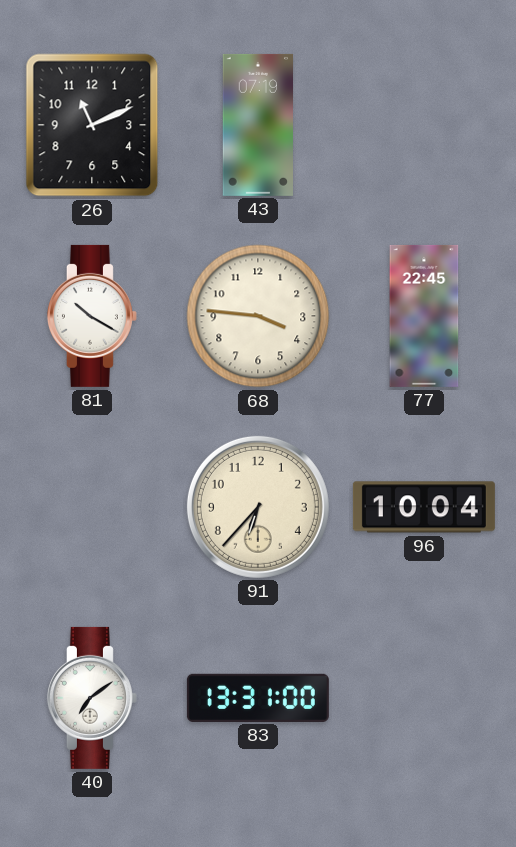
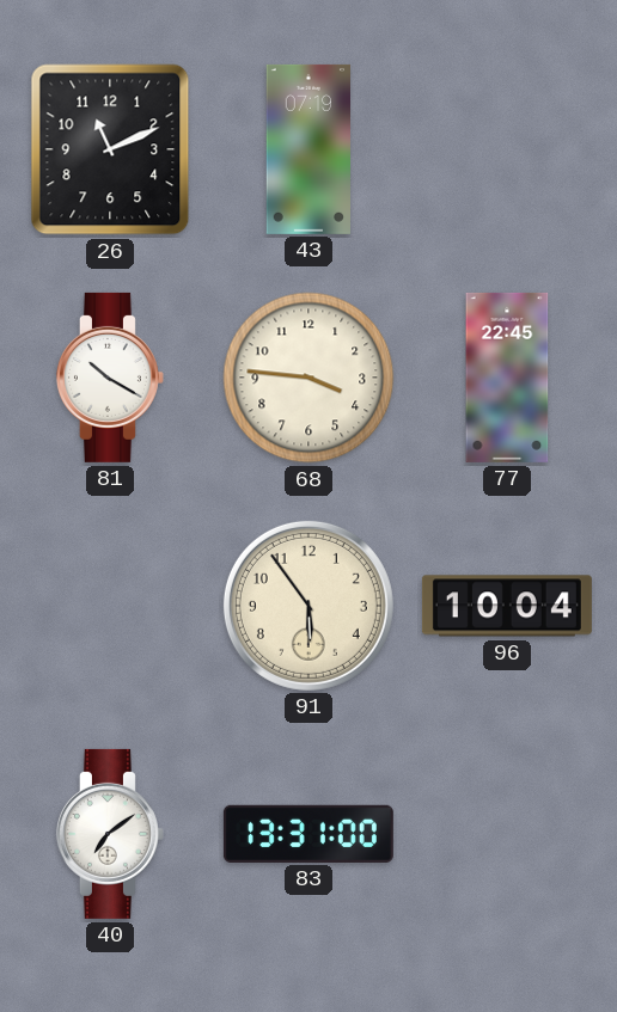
91: 6:37 -> 5:54 (308, 606)
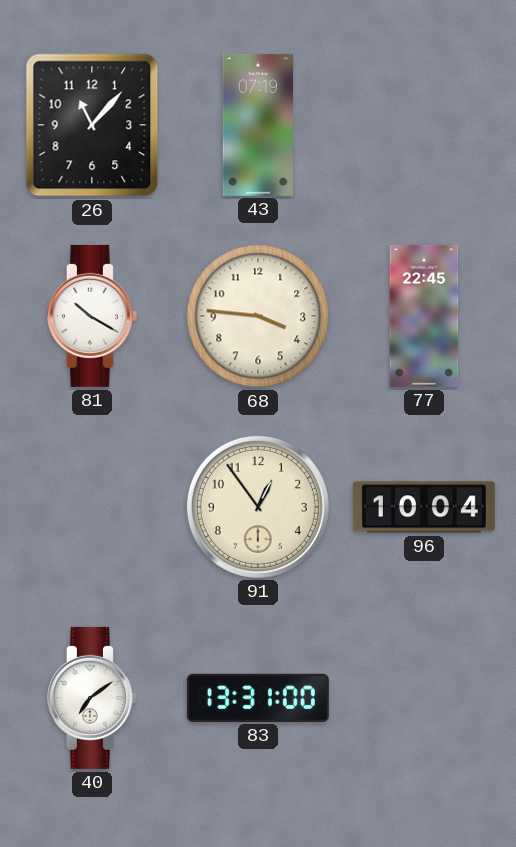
26: 11:11 -> 11:07 (92, 125)
91: 5:54 -> 12:54 (258, 507)
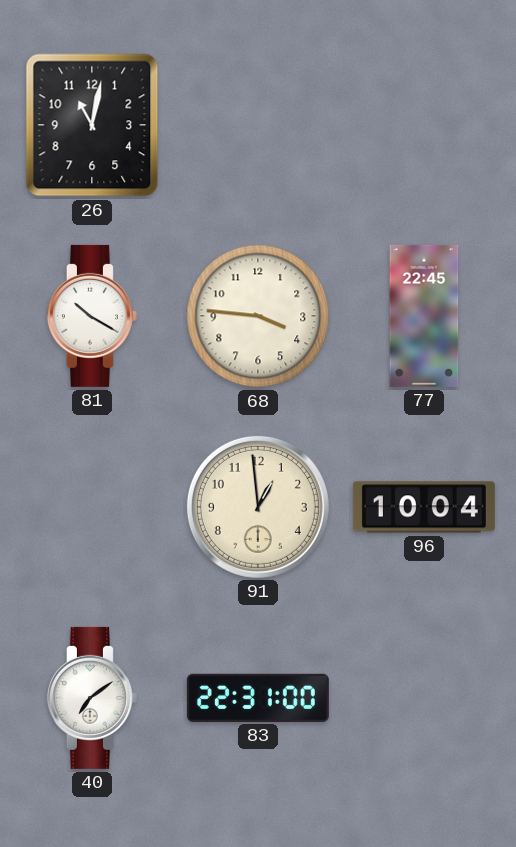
26: 11:07 -> 11:02 (92, 125)
43: 07:19 -> none (257, 125)
91: 12:54 -> 12:59 (258, 507)
83: 13:31 -> 22:31 (258, 698)
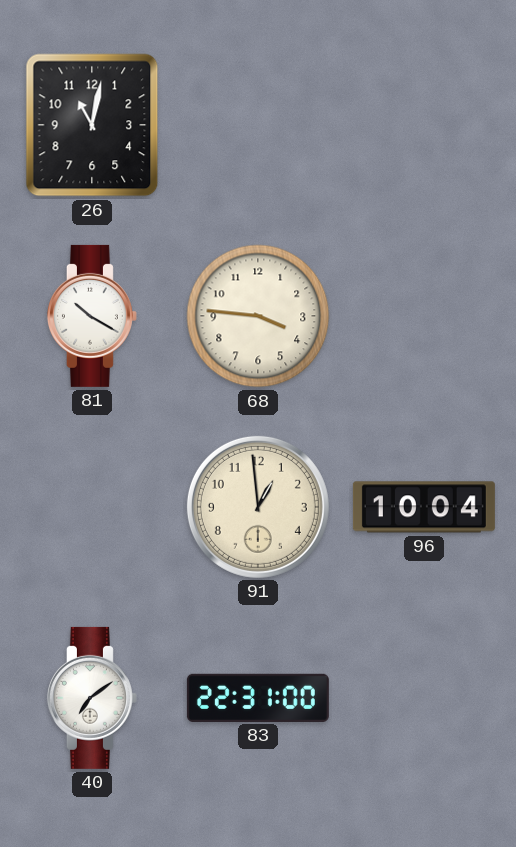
77: 22:45 -> none (424, 316)
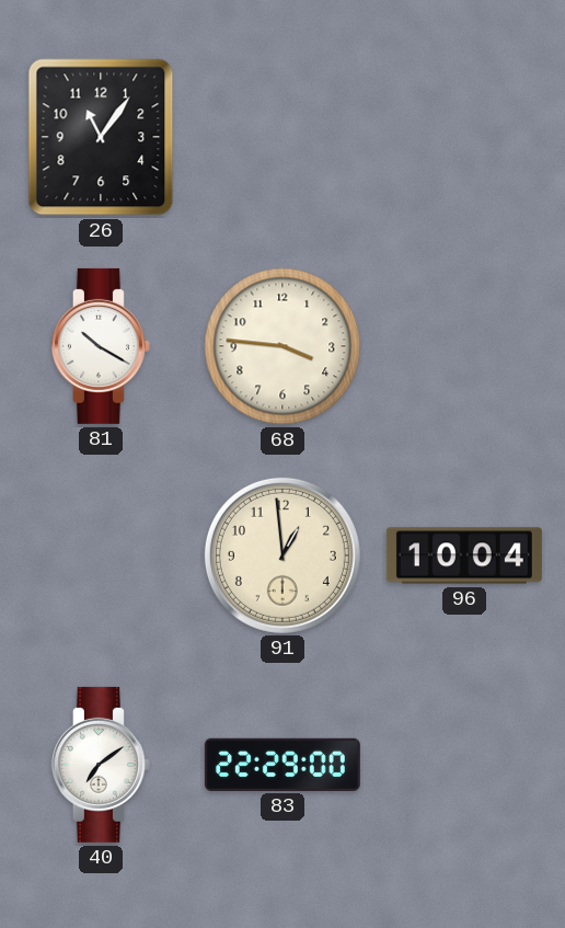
26: 11:02 -> 11:06 (101, 137)
83: 22:31 -> 22:29 (282, 765)
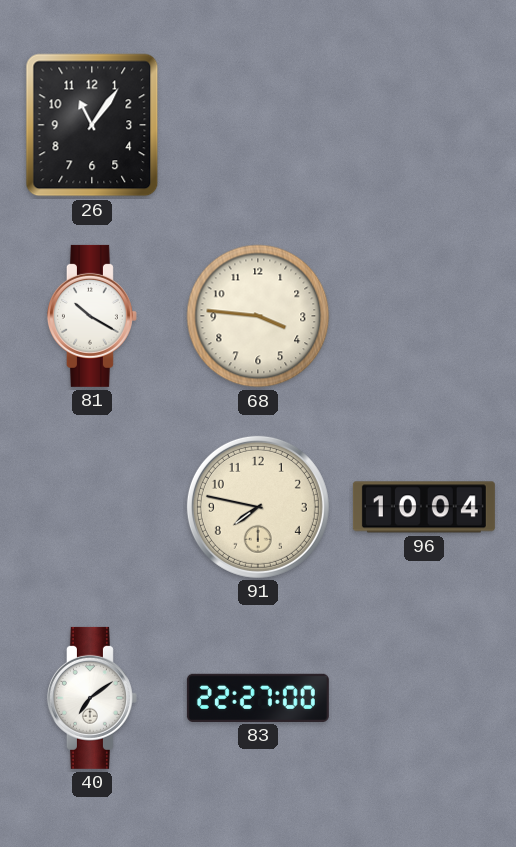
91: 12:59 -> 7:47 (258, 507)
83: 22:29 -> 22:27 (258, 698)
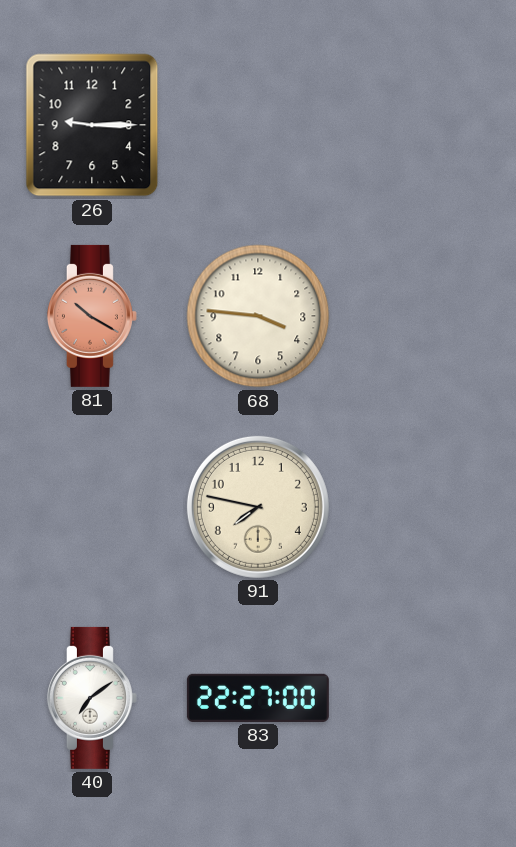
26: 11:06 -> 9:15 (92, 125)
81 dial: white -> salmon (92, 316)
96: 10:04 -> none (424, 507)
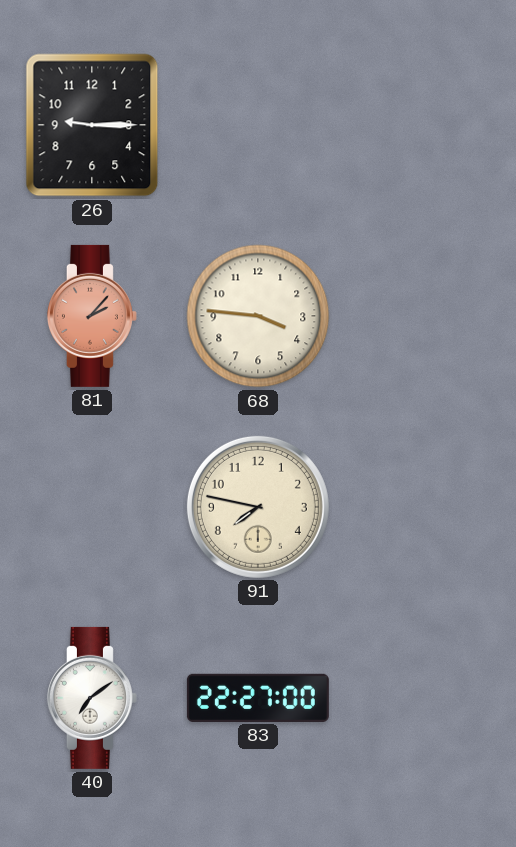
81: 10:20 -> 2:07 (92, 316)
